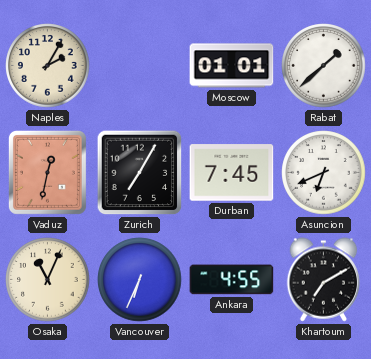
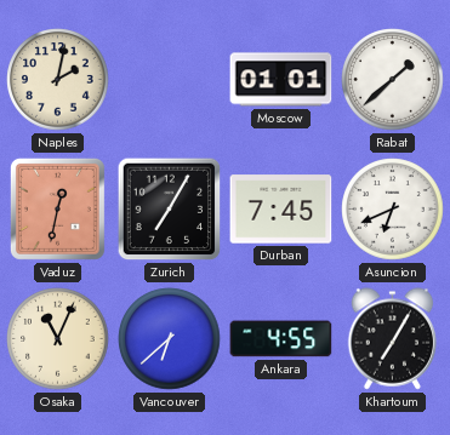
Naples: 2:05 -> 2:02 (58, 80)
Vancouver: 6:34 -> 6:38 (170, 339)
Khartoum: 7:10 -> 7:05 (393, 339)
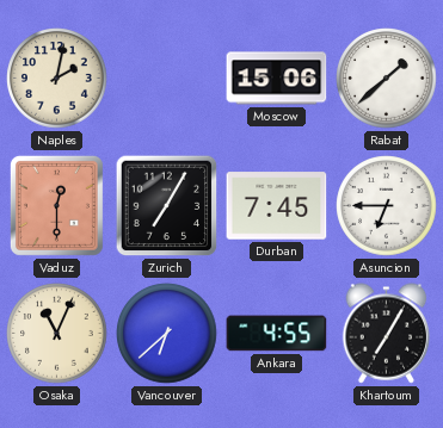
Moscow: 01:01 -> 15:06 (277, 79)
Vaduz: 12:32 -> 12:30 (56, 205)
Asuncion: 6:41 -> 6:45 (387, 206)
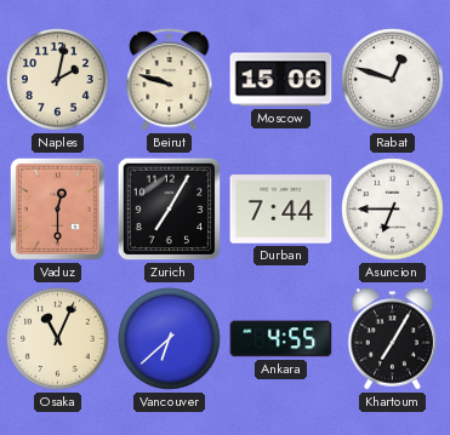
Beirut: none -> 9:48 (170, 80)
Rabat: 1:38 -> 12:48 (393, 80)
Durban: 7:45 -> 7:44 (281, 210)
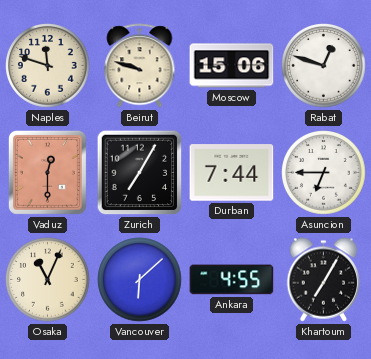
Naples: 2:02 -> 11:48 (48, 66)
Vancouver: 6:38 -> 6:08 (140, 280)
